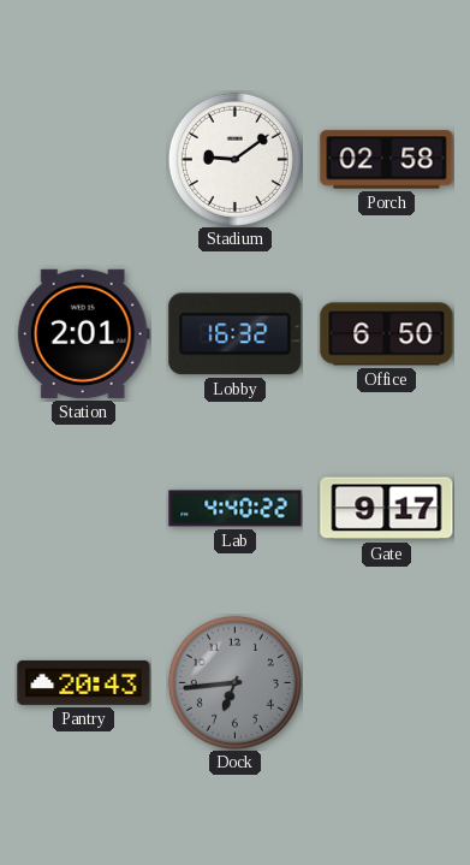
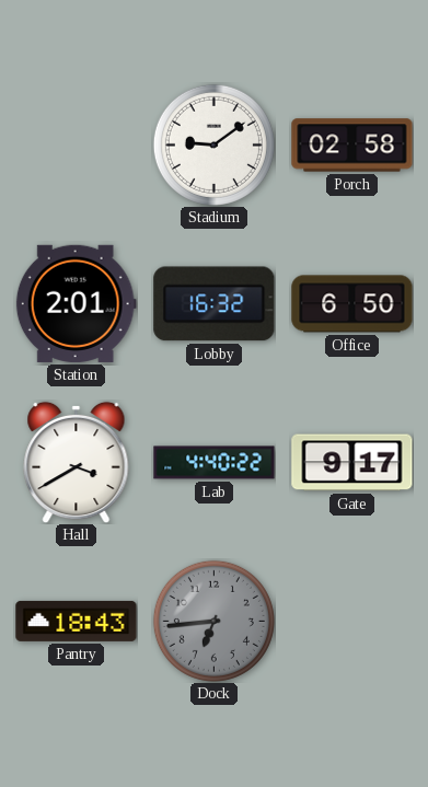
Hall: none -> 3:40 (77, 462)
Pantry: 20:43 -> 18:43 (77, 621)
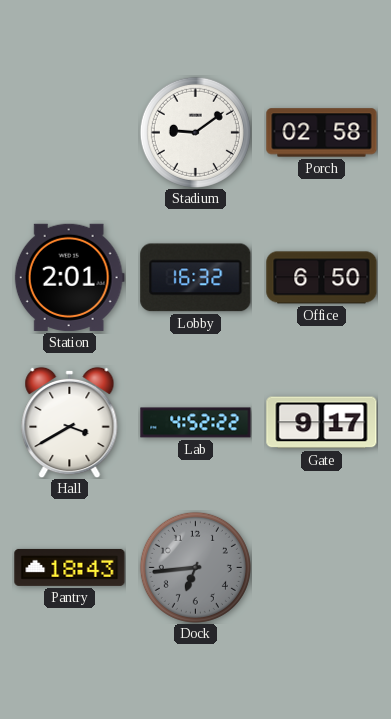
Lab: 4:40 -> 4:52 (196, 423)
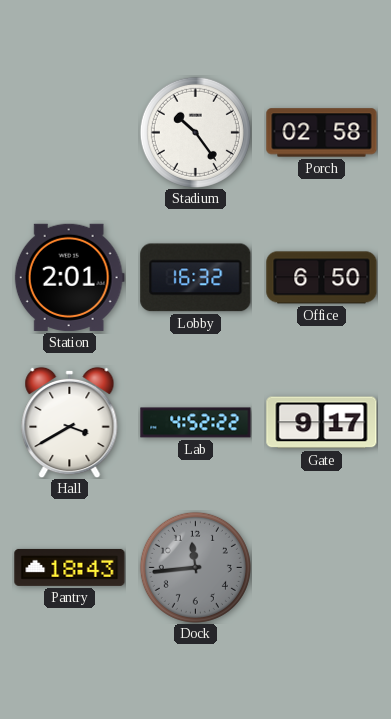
Stadium: 9:09 -> 10:24 (195, 132)
Dock: 6:44 -> 11:44 (195, 567)
